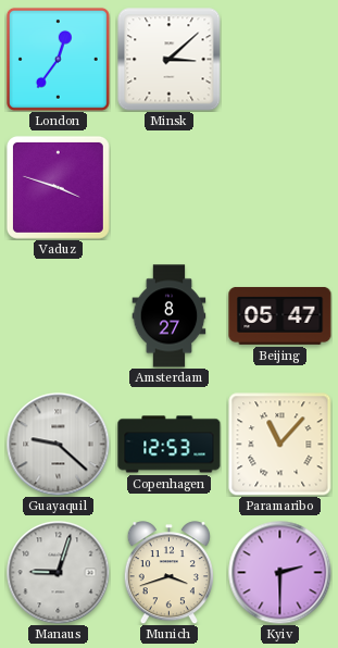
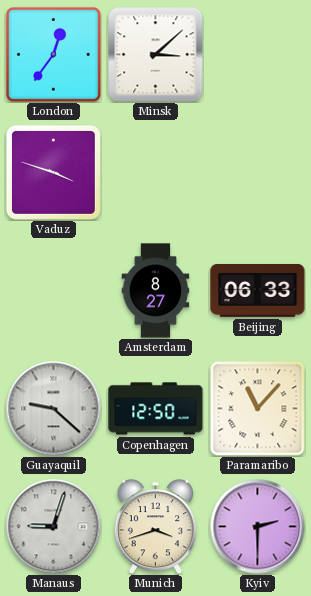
Beijing: 05:47 -> 06:33 (258, 290)
Copenhagen: 12:53 -> 12:50 (156, 409)
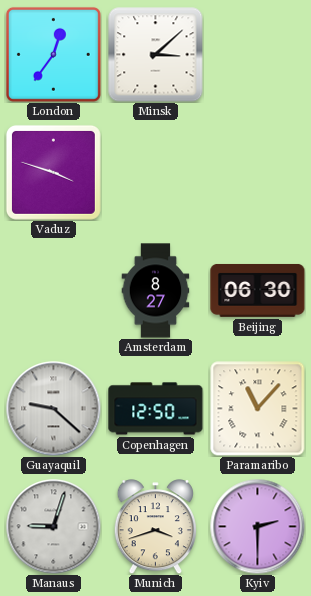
Beijing: 06:33 -> 06:30 (258, 290)
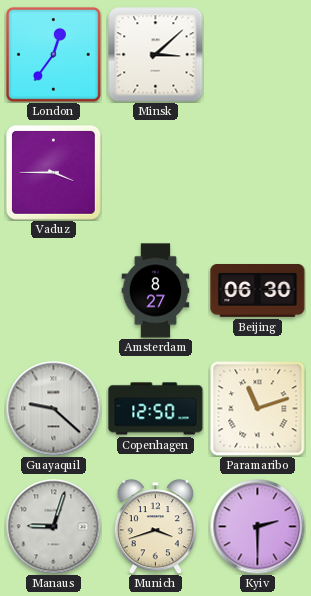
Vaduz: 3:48 -> 3:45 (53, 172)
Paramaribo: 11:07 -> 11:12 (257, 408)
